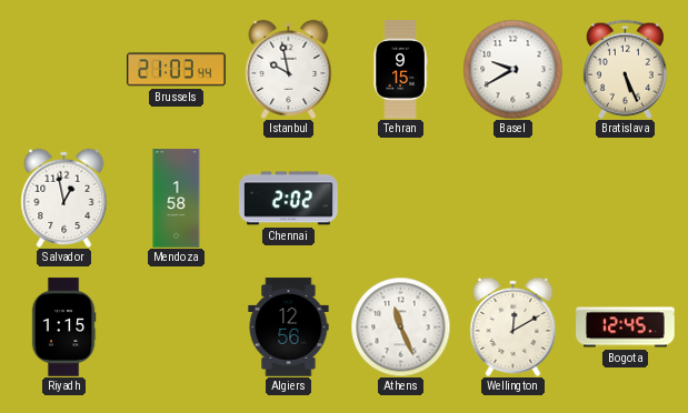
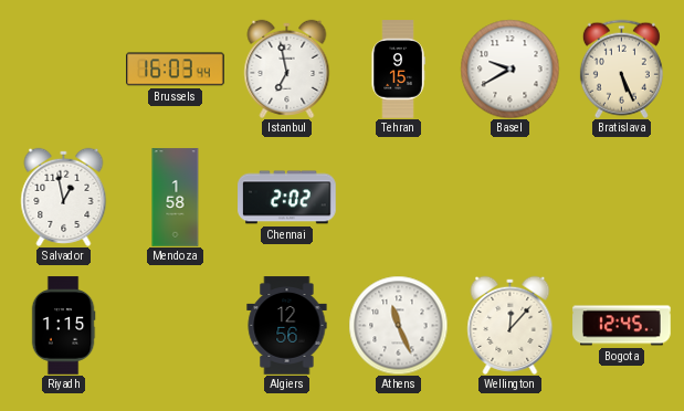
Brussels: 21:03 -> 16:03 (176, 70)
Istanbul: 9:58 -> 6:58 (287, 68)
Wellington: 12:10 -> 12:07 (511, 325)
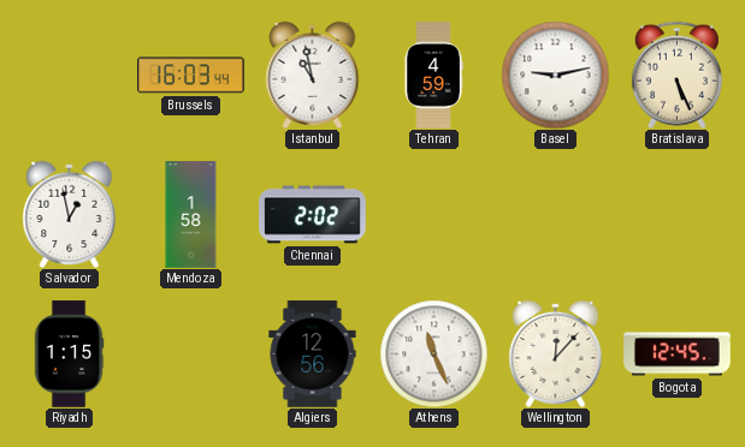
Istanbul: 6:58 -> 10:58 (313, 74)
Tehran: 9:15 -> 4:59 (433, 76)
Basel: 9:40 -> 9:13 (555, 74)
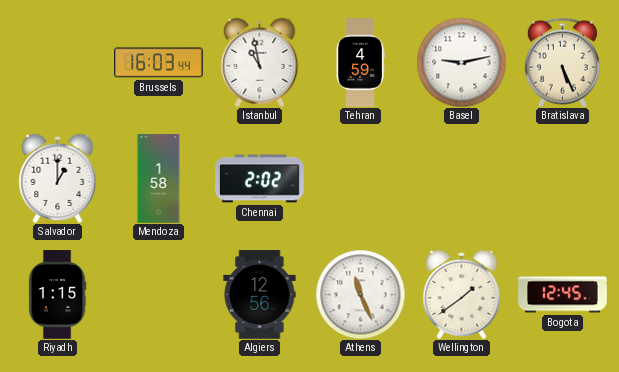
Salvador: 12:58 -> 1:00 (58, 178)
Wellington: 12:07 -> 1:39 (462, 294)
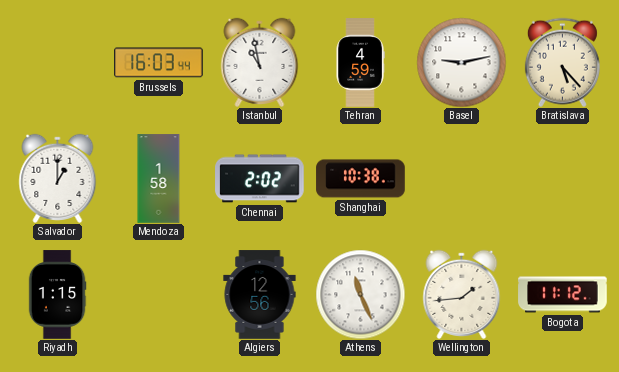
Bratislava: 5:26 -> 5:23 (562, 62)
Shanghai: none -> 10:38 (361, 179)
Wellington: 1:39 -> 1:44 (462, 294)
Bogota: 12:45 -> 11:12 (563, 295)
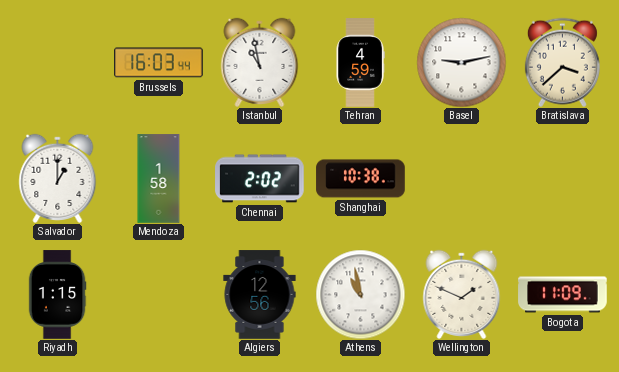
Bratislava: 5:23 -> 3:38 (562, 62)
Athens: 11:26 -> 10:58 (360, 294)
Wellington: 1:44 -> 1:49 (462, 294)
Bogota: 11:12 -> 11:09 (563, 295)
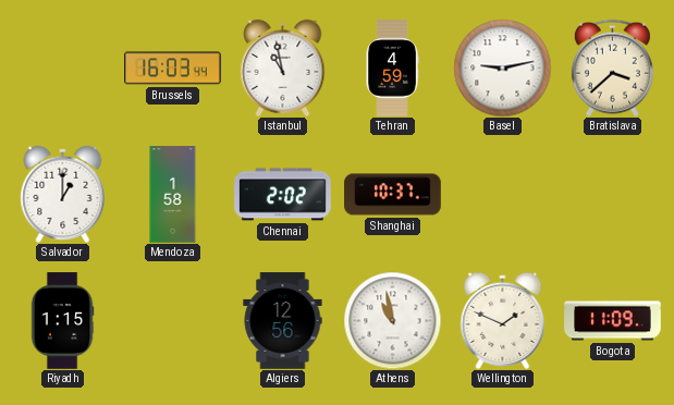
Shanghai: 10:38 -> 10:37 (393, 195)
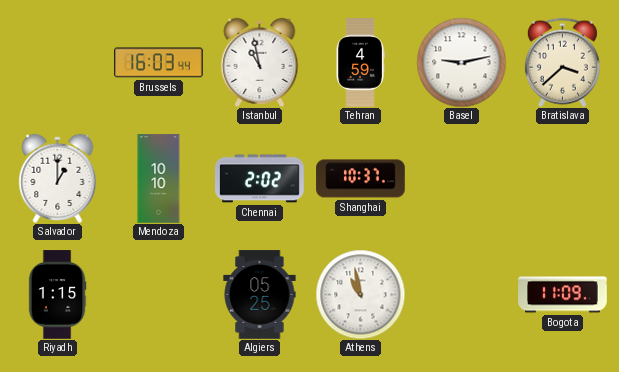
Mendoza: 1:58 -> 10:10 (159, 179)
Algiers: 12:56 -> 05:25 (260, 295)
Wellington: 1:49 -> none (503, 320)
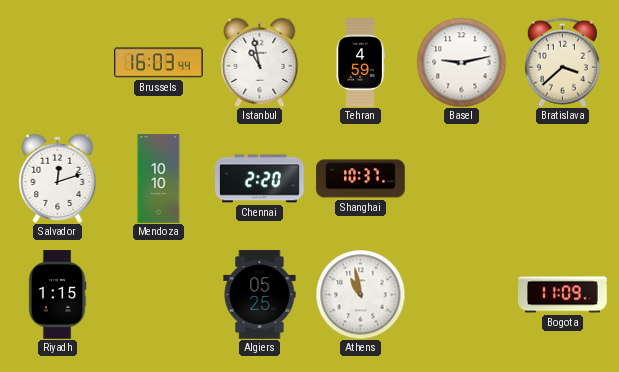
Salvador: 1:00 -> 12:12 (58, 178)
Chennai: 2:02 -> 2:20 (260, 179)
